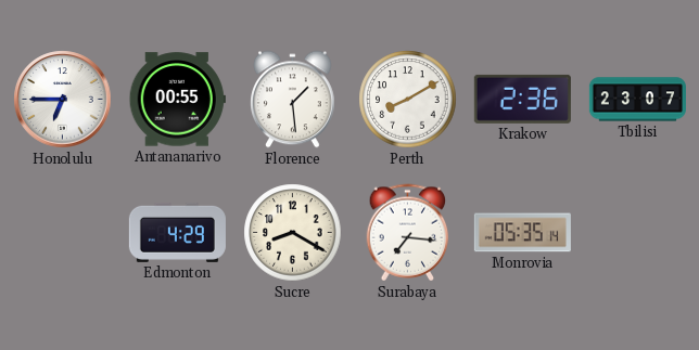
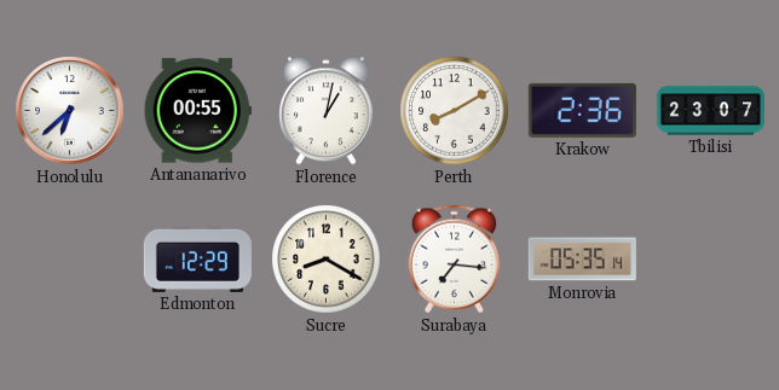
Honolulu: 6:45 -> 6:38 (70, 111)
Florence: 1:29 -> 1:02 (327, 111)
Edmonton: 4:29 -> 12:29 (197, 258)
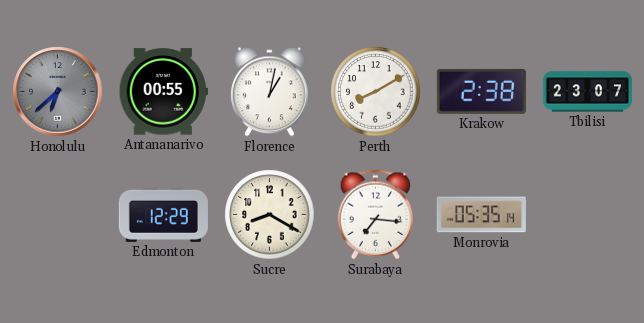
Honolulu dial: white -> grey (58, 92)
Krakow: 2:36 -> 2:38 (481, 91)
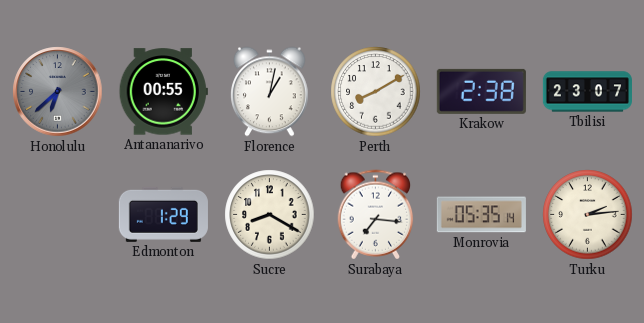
Edmonton: 12:29 -> 1:29 (163, 214)
Turku: none -> 2:14 (588, 215)
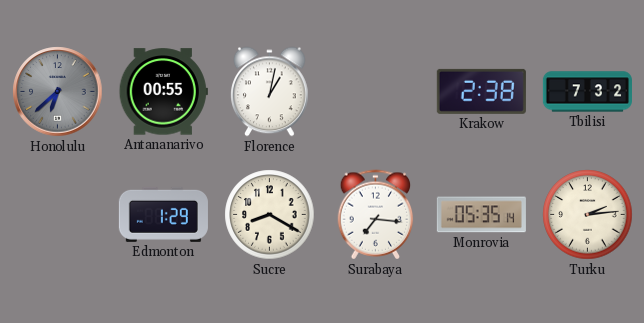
Perth: 8:10 -> none (376, 92)
Tbilisi: 23:07 -> 7:32 (587, 92)
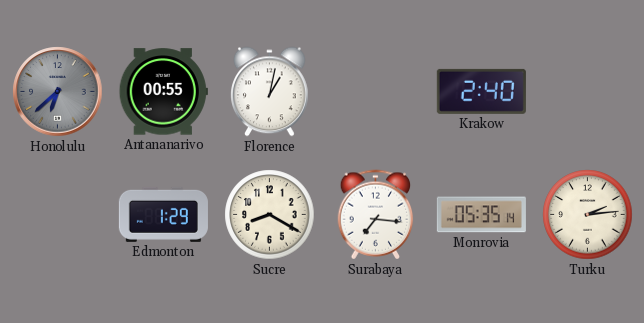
Krakow: 2:38 -> 2:40 (481, 91)
Tbilisi: 7:32 -> none (587, 92)
